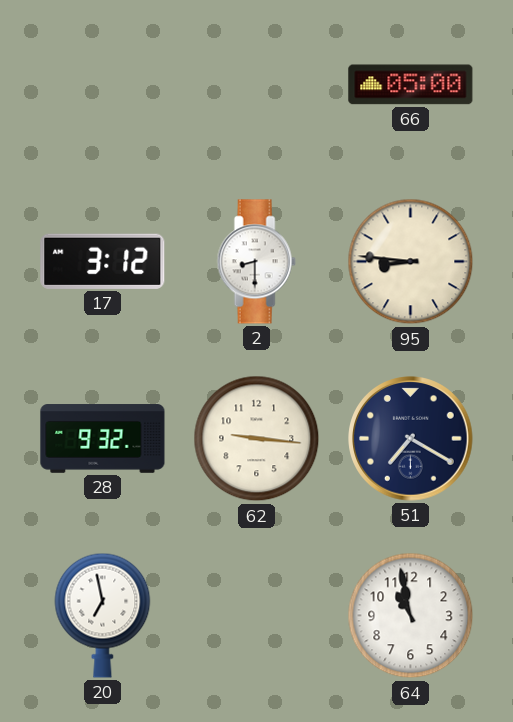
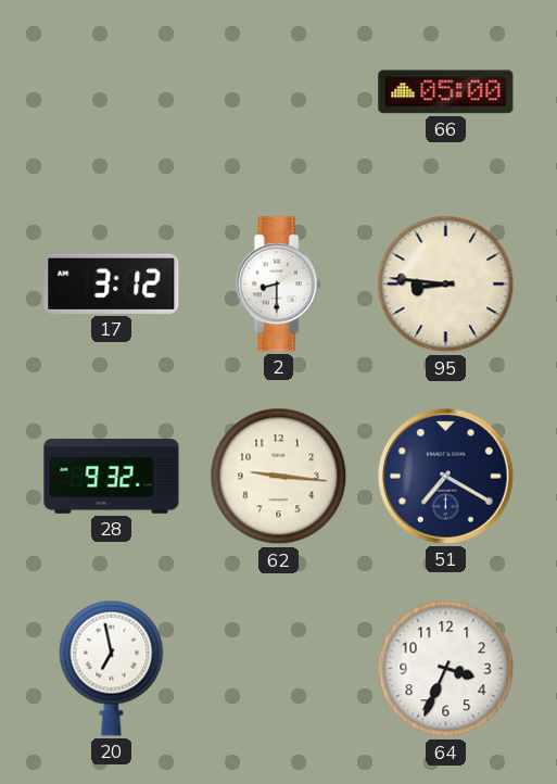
64: 10:58 -> 3:34 (446, 669)
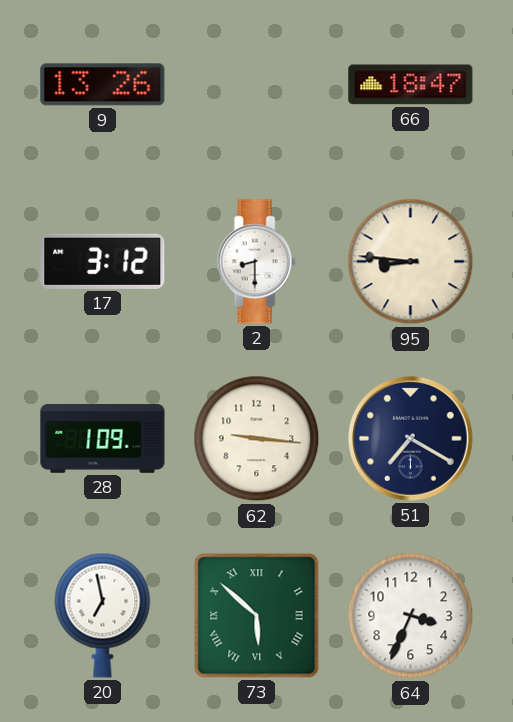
9: none -> 13:26 (103, 85)
66: 05:00 -> 18:47 (411, 85)
28: 9:32 -> 1:09 (103, 439)
73: none -> 5:52 (257, 616)
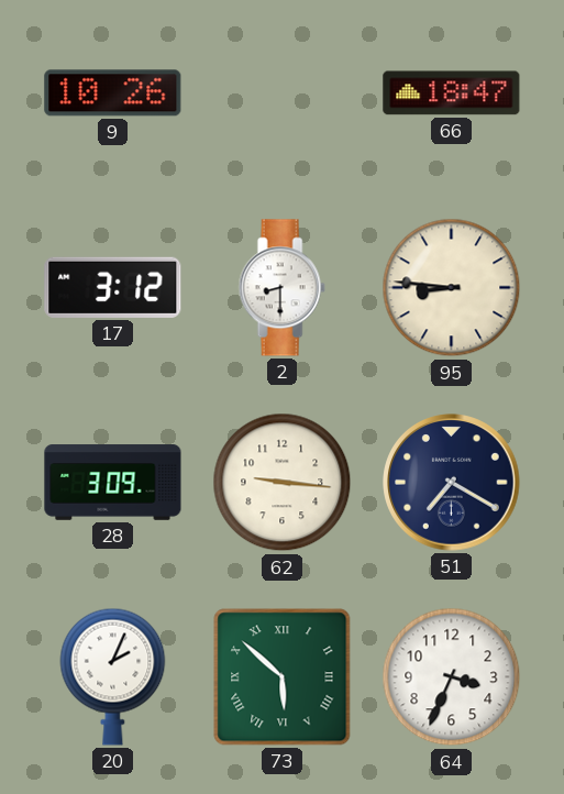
9: 13:26 -> 10:26 (113, 93)
28: 1:09 -> 3:09 (113, 483)
20: 6:58 -> 2:04 (113, 676)
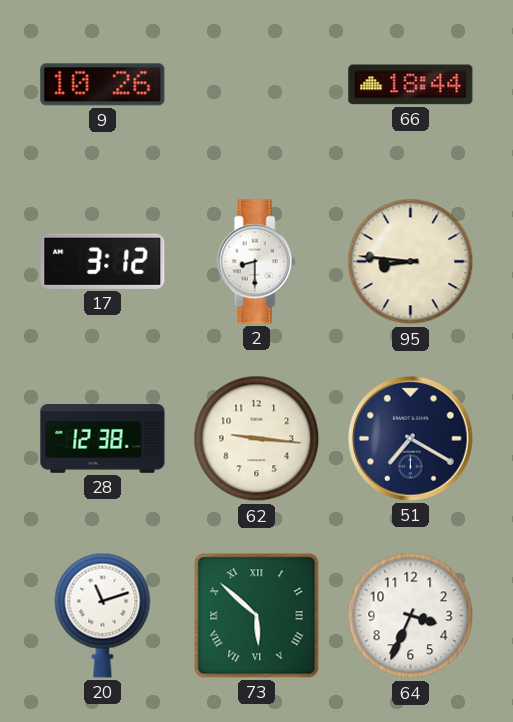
66: 18:47 -> 18:44 (411, 85)
28: 3:09 -> 12:38 (103, 439)
20: 2:04 -> 11:12 (103, 615)
